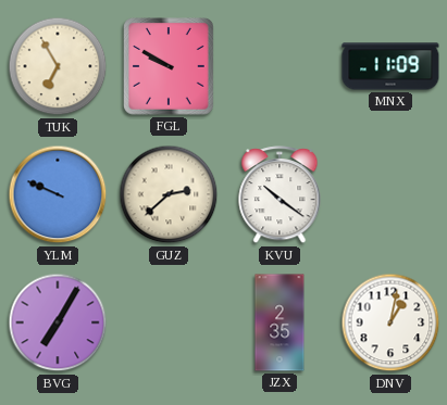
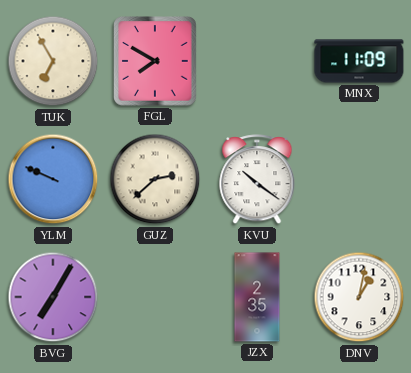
FGL: 9:50 -> 7:50 (156, 61)
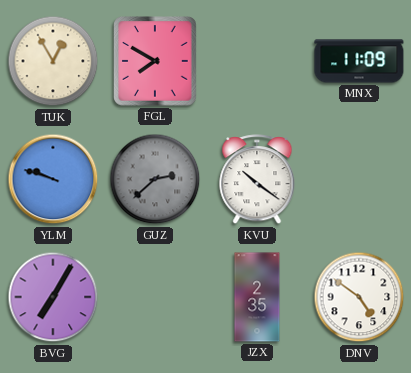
TUK: 6:55 -> 12:55 (53, 61)
YLM: 9:49 -> 9:48 (53, 179)
GUZ dial: cream -> grey (155, 179)
DNV: 1:02 -> 4:51 (359, 297)
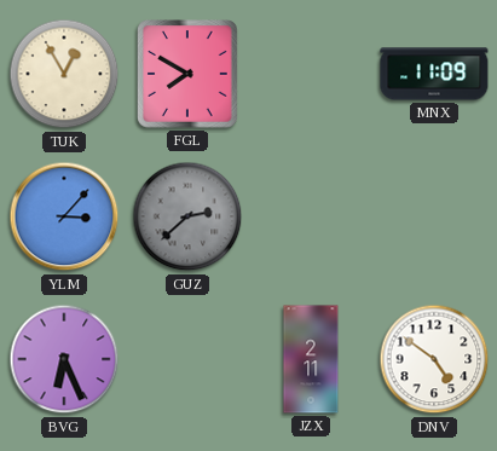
YLM: 9:48 -> 3:07 (64, 216)
KVU: 10:21 -> none (257, 180)
BVG: 7:05 -> 6:26 (64, 359)
JZX: 2:35 -> 2:11 (311, 359)
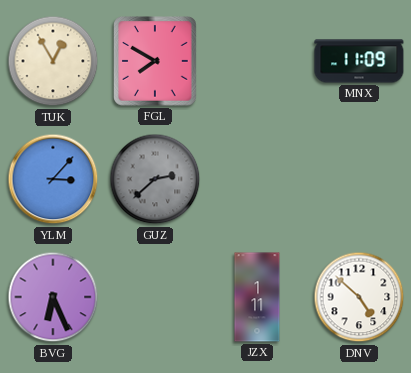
JZX: 2:11 -> 1:11 (257, 297)
DNV: 4:51 -> 4:52 (359, 297)
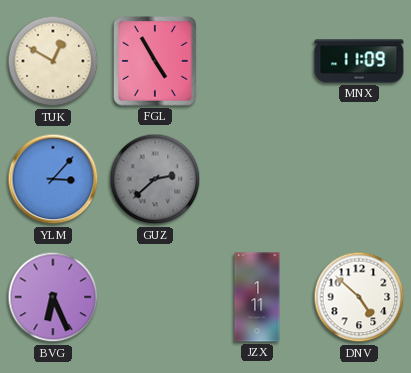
TUK: 12:55 -> 12:50 (53, 61)
FGL: 7:50 -> 4:55 (156, 61)
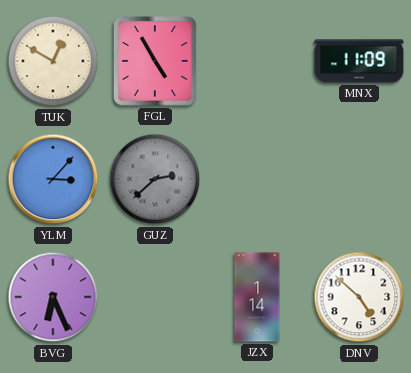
JZX: 1:11 -> 1:14 (257, 297)
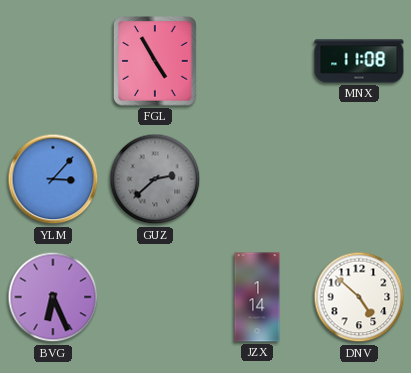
TUK: 12:50 -> none (53, 61)
MNX: 11:09 -> 11:08 (359, 61)
